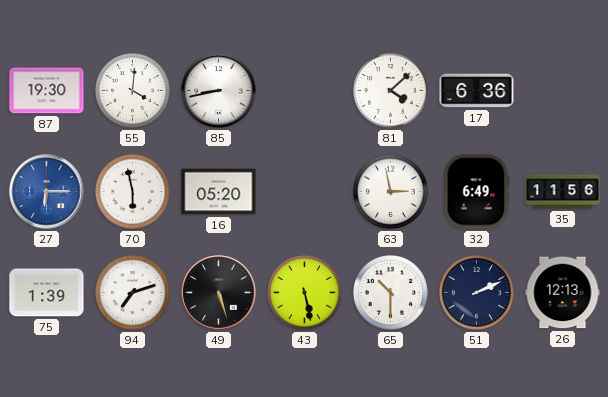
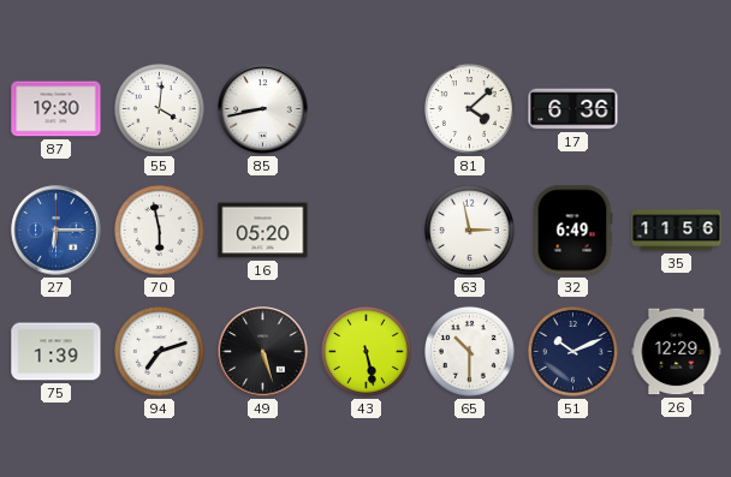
51: 2:11 -> 10:11 (572, 351)
26: 12:13 -> 12:29 (677, 352)
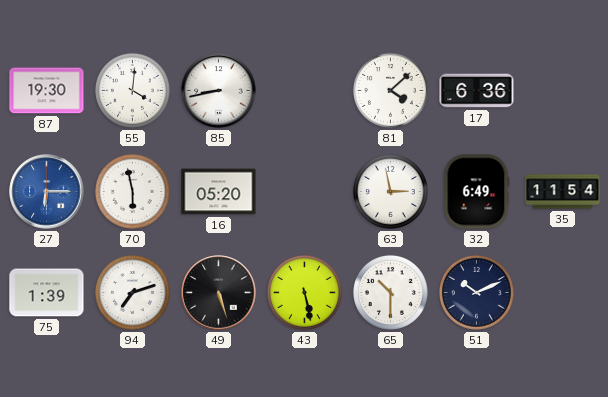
35: 11:56 -> 11:54 (563, 192)
26: 12:29 -> none (677, 352)
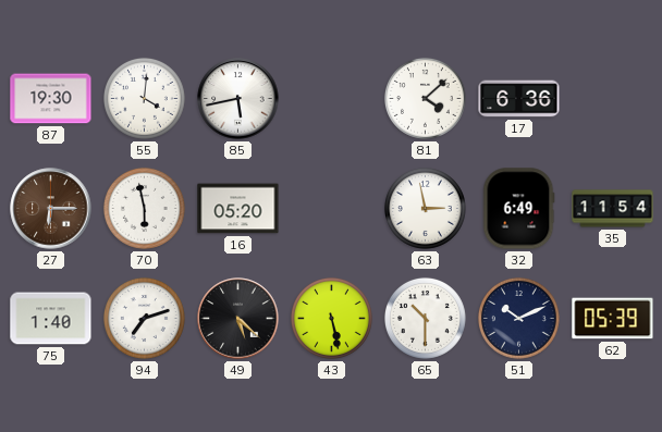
85: 8:43 -> 5:43 (238, 99)
27 dial: blue -> brown (51, 209)
75: 1:39 -> 1:40 (51, 319)
49: 5:27 -> 5:22 (238, 319)
62: none -> 05:39 (613, 319)
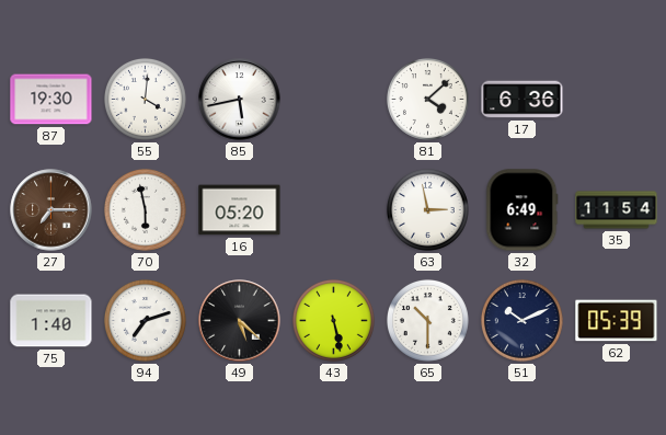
27: 6:15 -> 7:15 (51, 210)
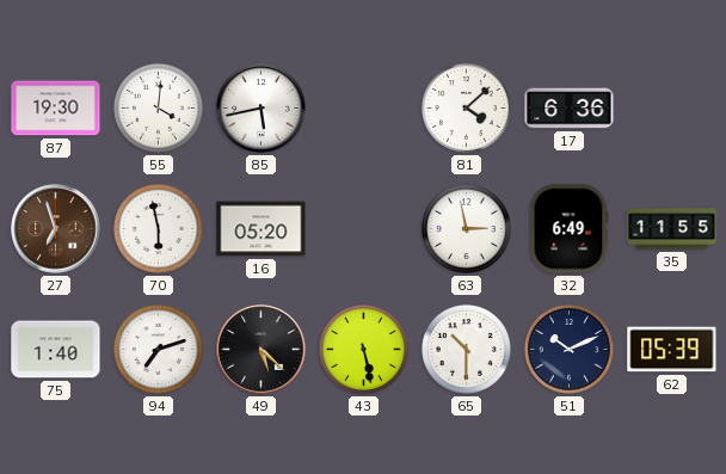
27: 7:15 -> 6:57 (56, 229)
35: 11:54 -> 11:55 (672, 229)
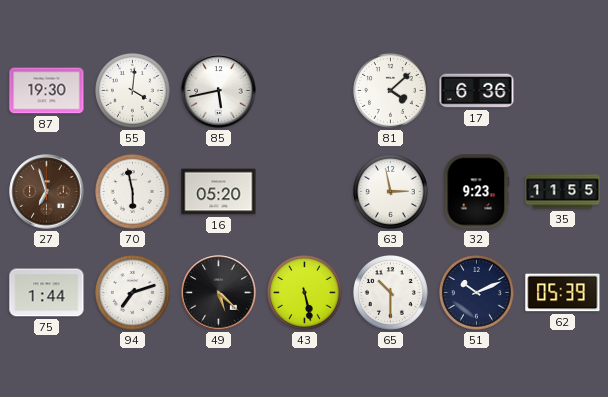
32: 6:49 -> 9:23 (477, 192)
75: 1:40 -> 1:44 (47, 293)
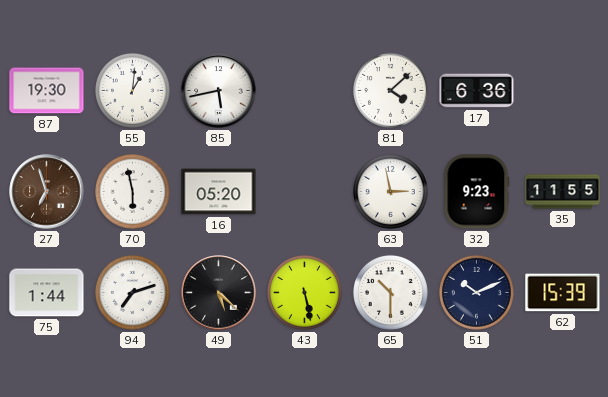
55: 4:01 -> 1:01 (132, 90)
62: 05:39 -> 15:39 (563, 293)
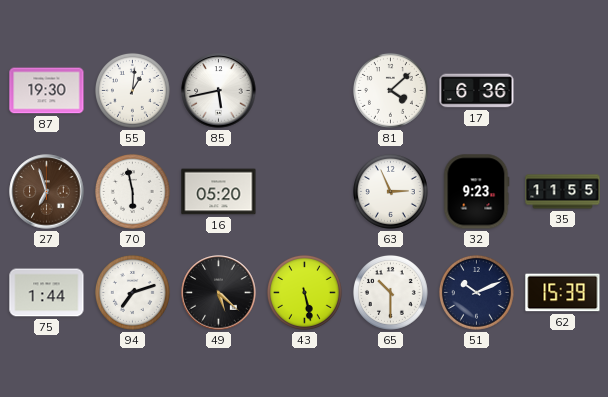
63: 2:58 -> 2:56 (390, 191)
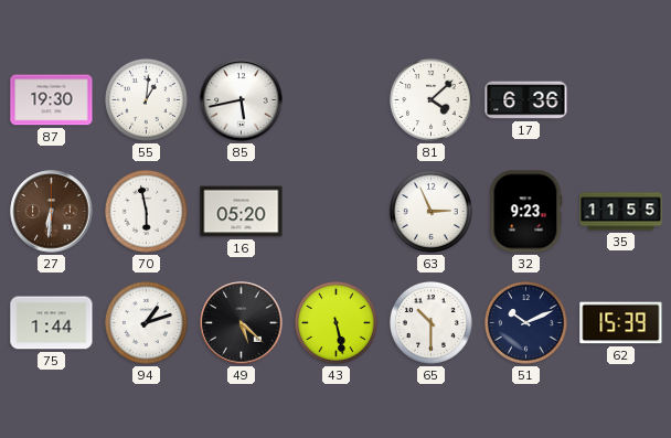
27: 6:57 -> 6:31 (52, 212)
94: 7:12 -> 1:12 (146, 322)
